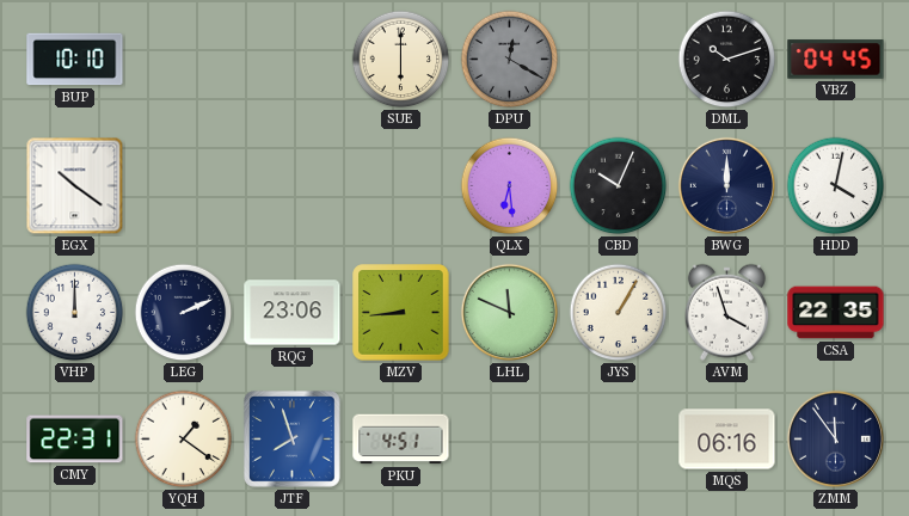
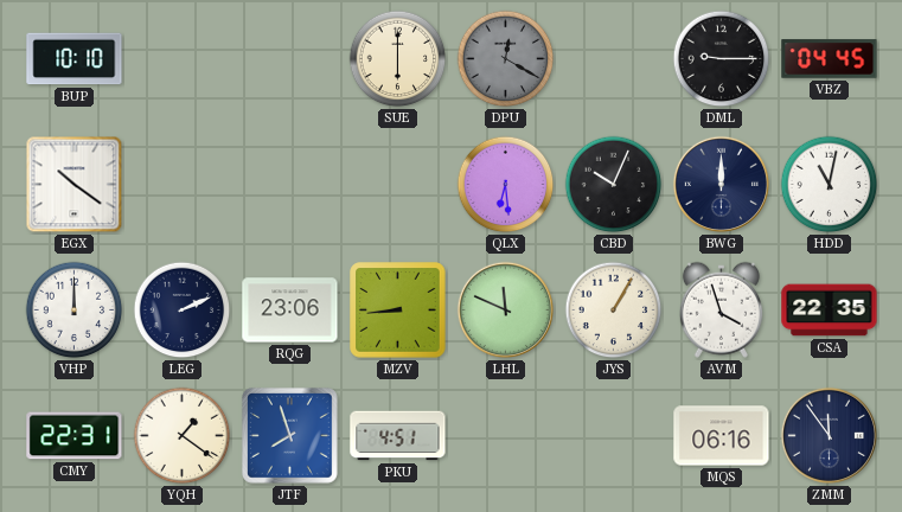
DML: 10:12 -> 9:15 (722, 59)
HDD: 4:02 -> 11:02 (830, 185)
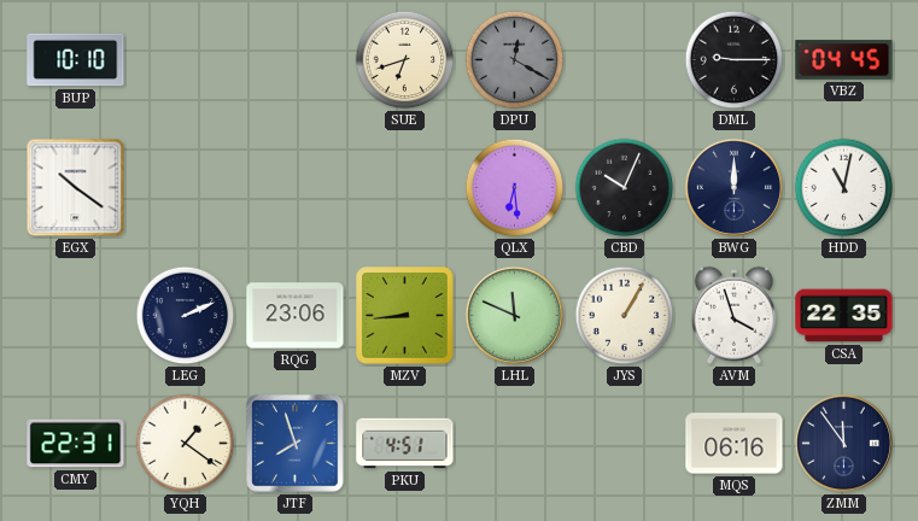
SUE: 6:00 -> 6:42 (405, 60)
VHP: 12:00 -> none (75, 311)
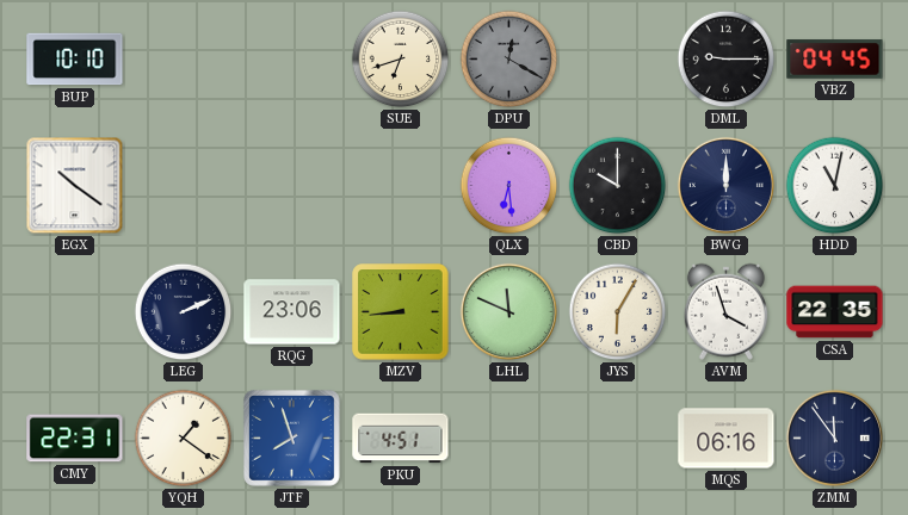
CBD: 10:04 -> 10:00 (618, 186)
JYS: 1:05 -> 6:05 (618, 312)
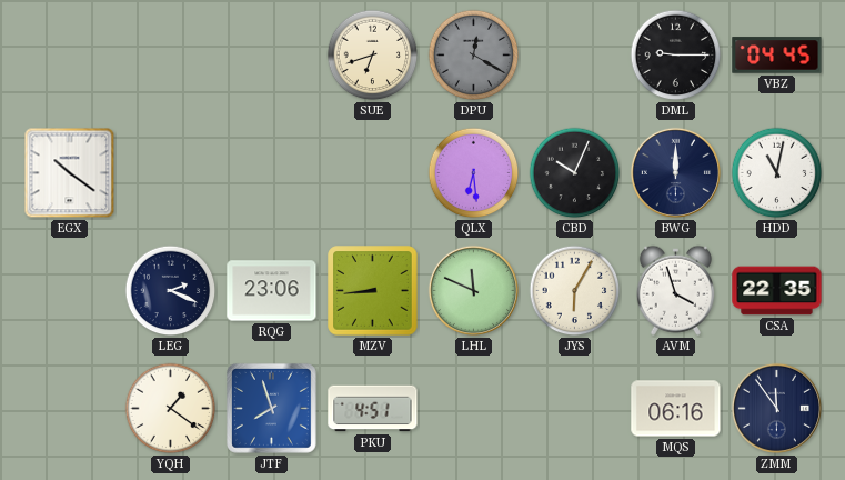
BUP: 10:10 -> none (75, 60)
CBD: 10:00 -> 10:04 (575, 173)
LEG: 2:11 -> 2:19 (171, 291)
CMY: 22:31 -> none (75, 439)
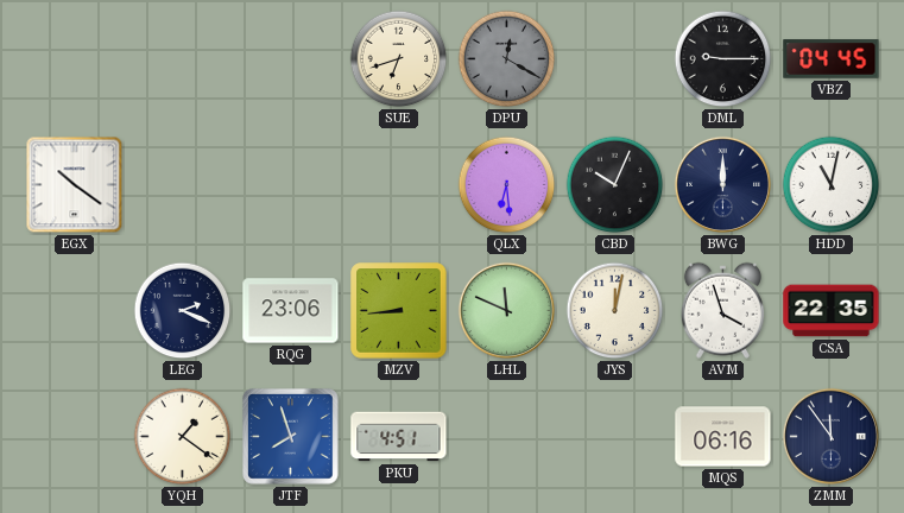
JYS: 6:05 -> 12:02 (615, 311)
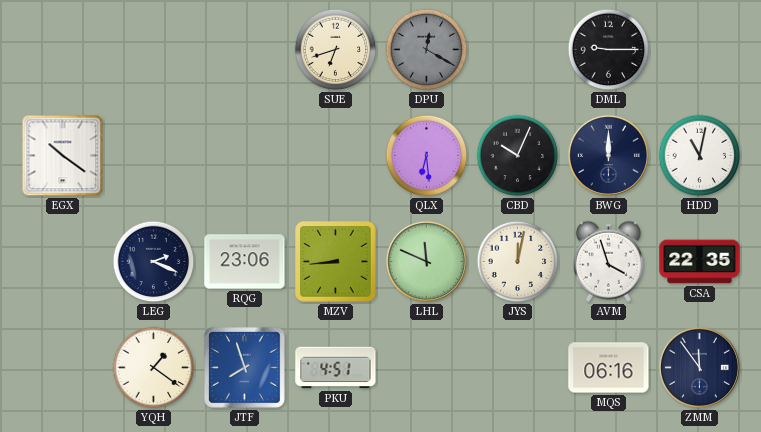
VBZ: 04:45 -> none (832, 59)
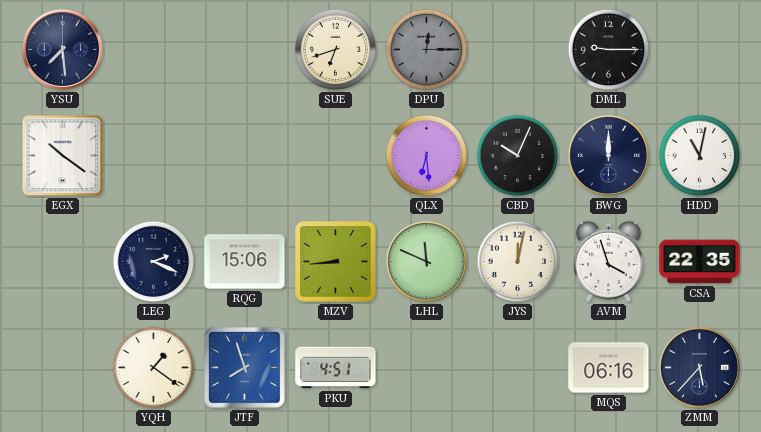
YSU: none -> 7:29 (62, 49)
DPU: 12:20 -> 12:15 (427, 50)
RQG: 23:06 -> 15:06 (245, 262)
ZMM: 11:54 -> 5:37 (699, 367)
